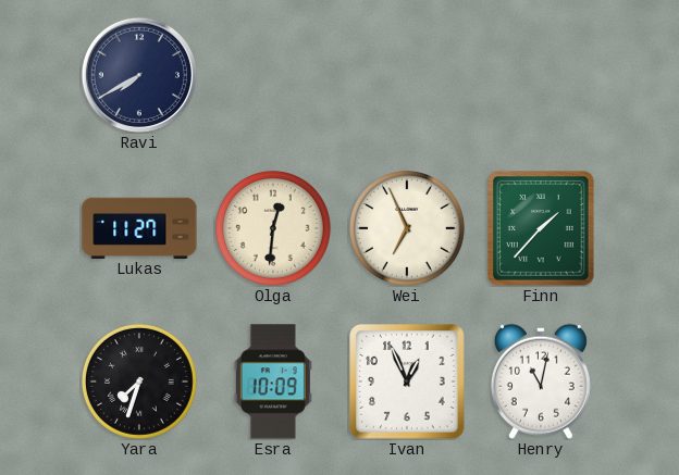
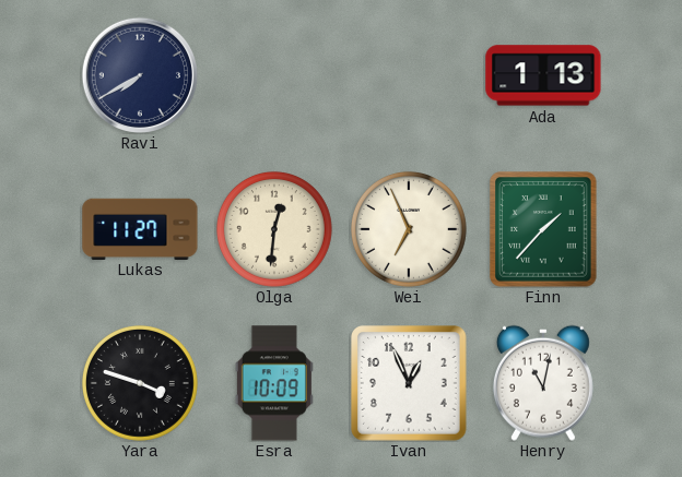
Ada: none -> 1:13 (543, 75)
Yara: 7:33 -> 3:48 (140, 383)
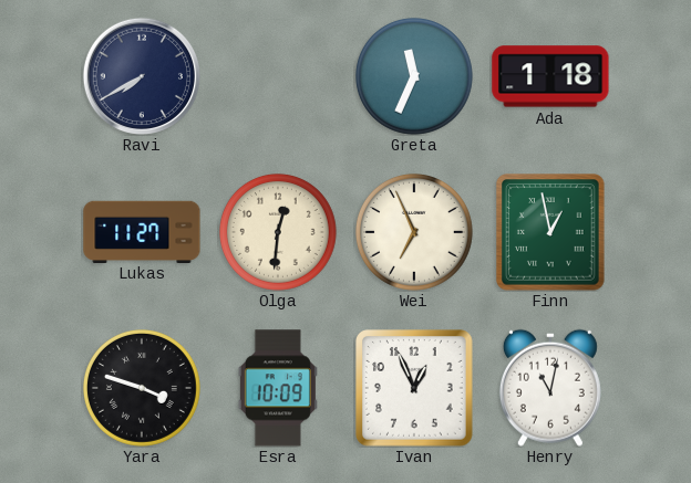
Greta: none -> 11:34 (414, 76)
Ada: 1:13 -> 1:18 (550, 76)
Finn: 1:37 -> 12:58 (550, 232)
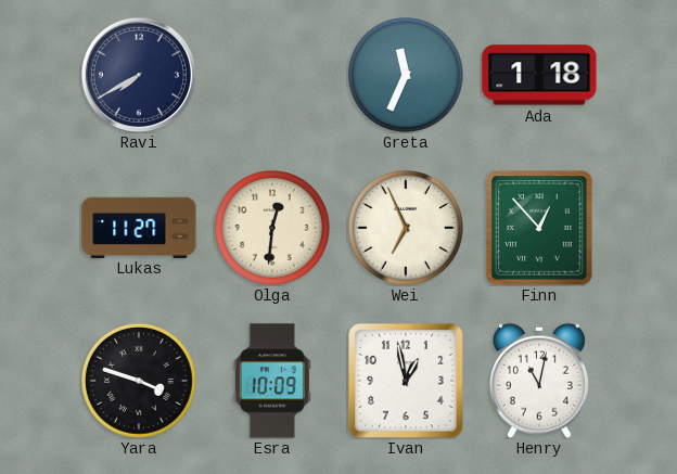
Finn: 12:58 -> 12:53 (539, 228)
Ivan: 12:56 -> 12:58 (407, 382)
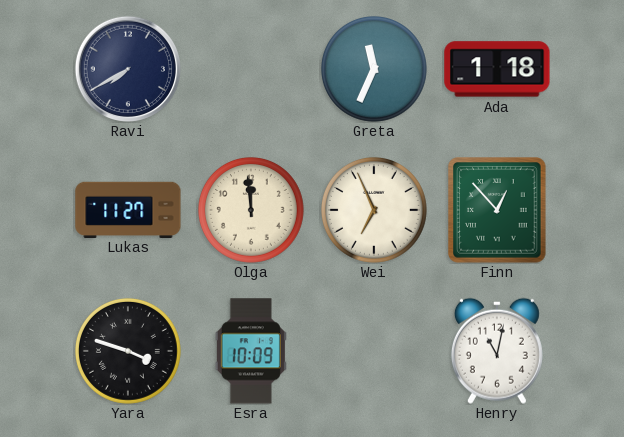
Olga: 12:31 -> 11:59 (251, 210)
Ivan: 12:58 -> none (407, 382)
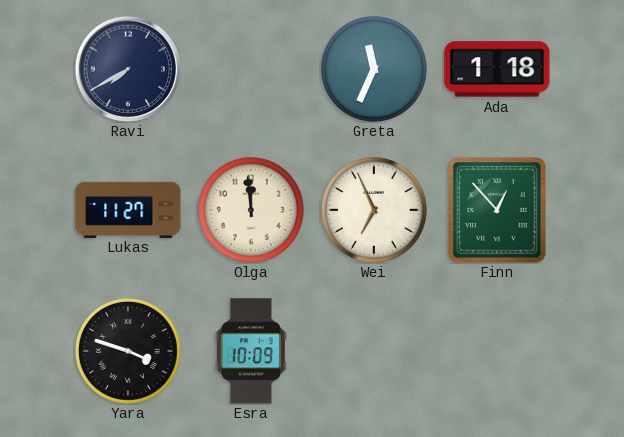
Henry: 11:02 -> none (497, 351)
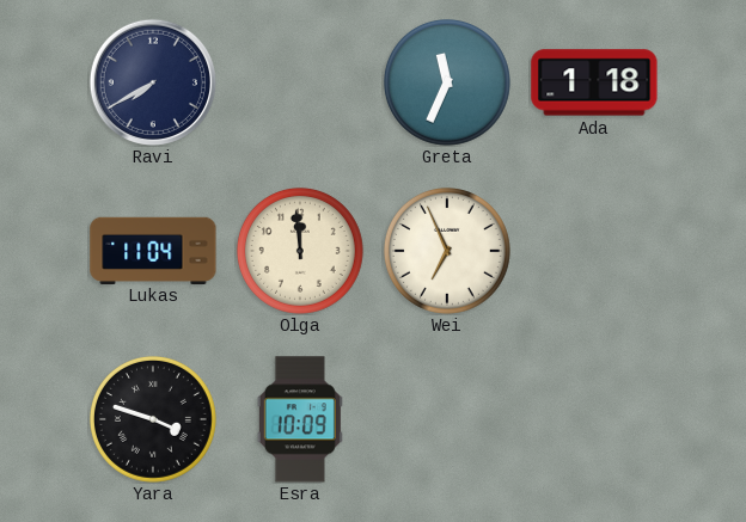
Lukas: 11:27 -> 11:04 (153, 250)
Finn: 12:53 -> none (497, 210)
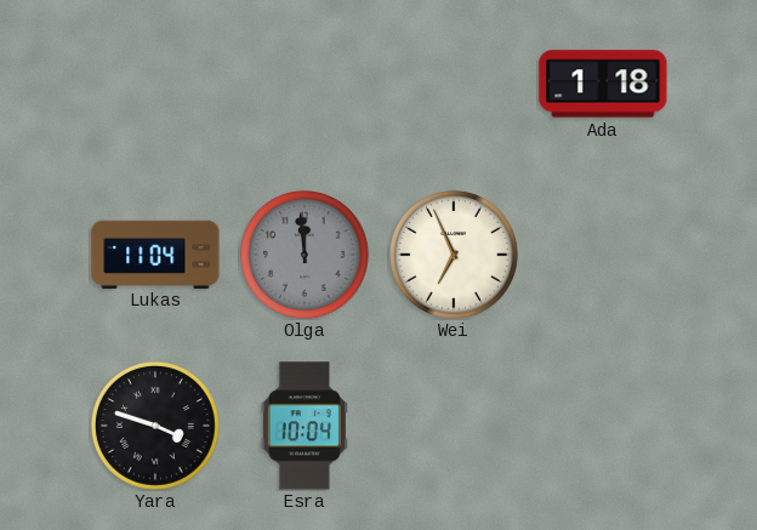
Ravi: 7:40 -> none (153, 82)
Greta: 11:34 -> none (447, 82)
Olga dial: cream -> grey (304, 255)
Esra: 10:09 -> 10:04 (304, 426)
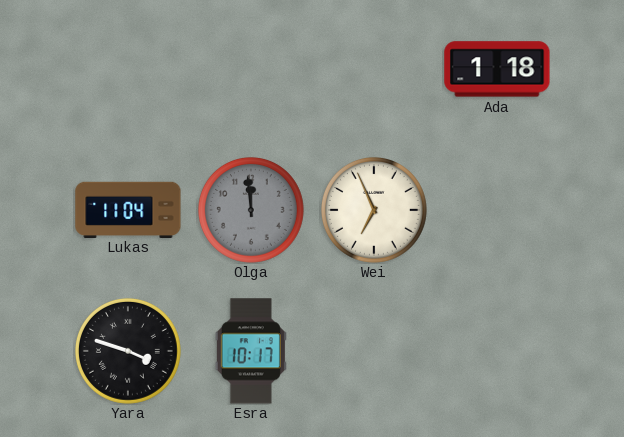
Esra: 10:04 -> 10:17 (251, 351)
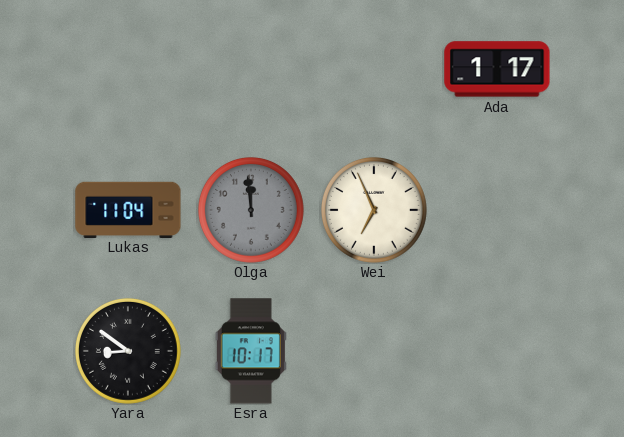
Ada: 1:18 -> 1:17 (497, 69)
Yara: 3:48 -> 8:51 (128, 351)
